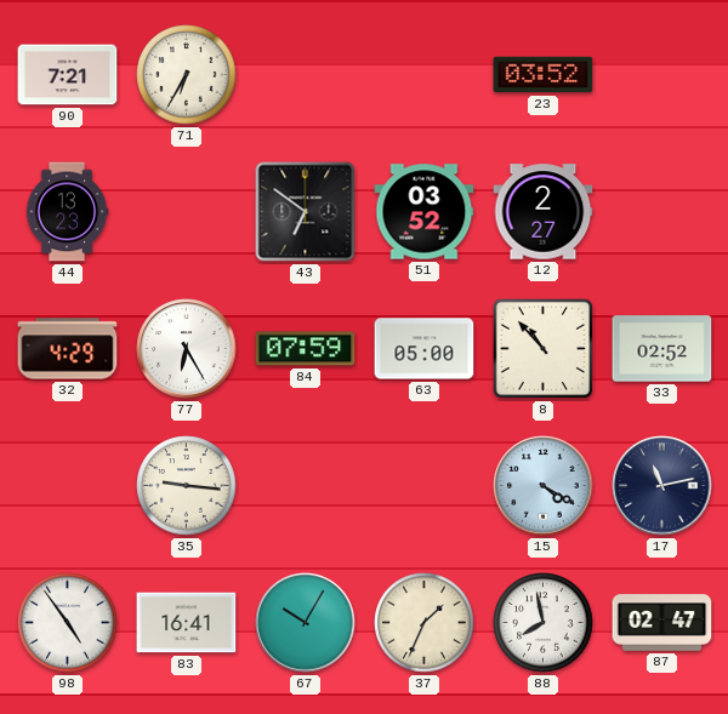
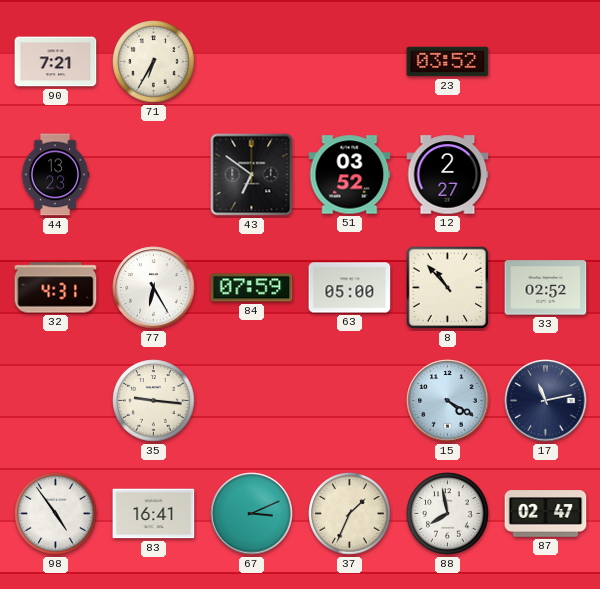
32: 4:29 -> 4:31 (56, 288)
67: 10:05 -> 3:11 (252, 514)
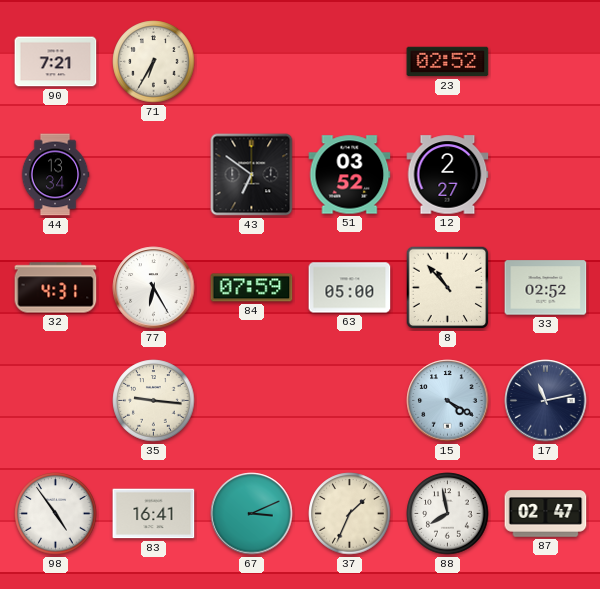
23: 03:52 -> 02:52 (448, 62)
44: 13:23 -> 13:34 (55, 175)
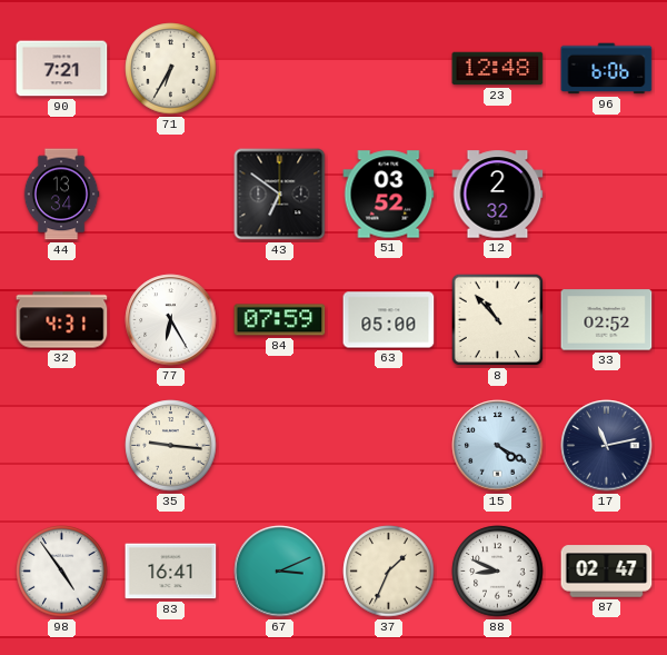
23: 02:52 -> 12:48 (498, 69)
96: none -> 6:06 (607, 69)
12: 2:27 -> 2:32 (498, 195)
88: 7:58 -> 8:49 (498, 572)
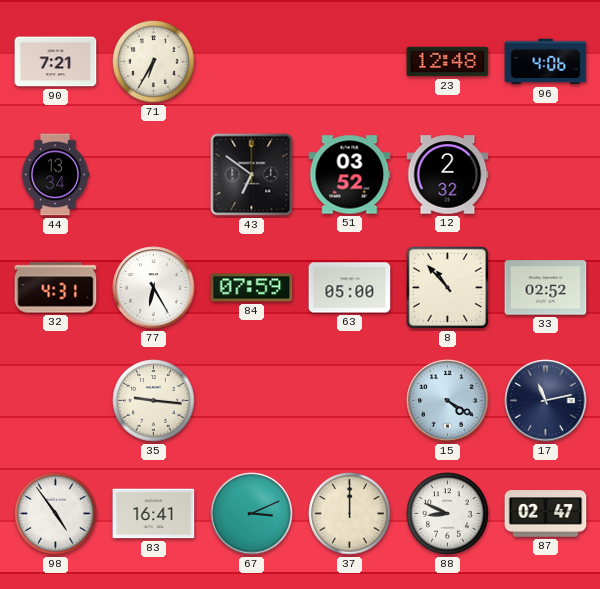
96: 6:06 -> 4:06 (546, 62)
37: 1:34 -> 12:00 (350, 514)
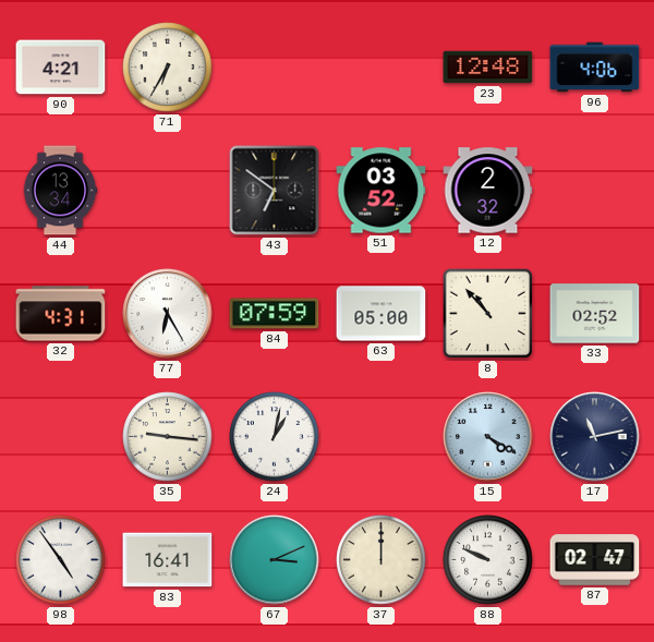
90: 7:21 -> 4:21 (61, 68)
24: none -> 1:02 (275, 437)
88: 8:49 -> 9:49 (488, 560)
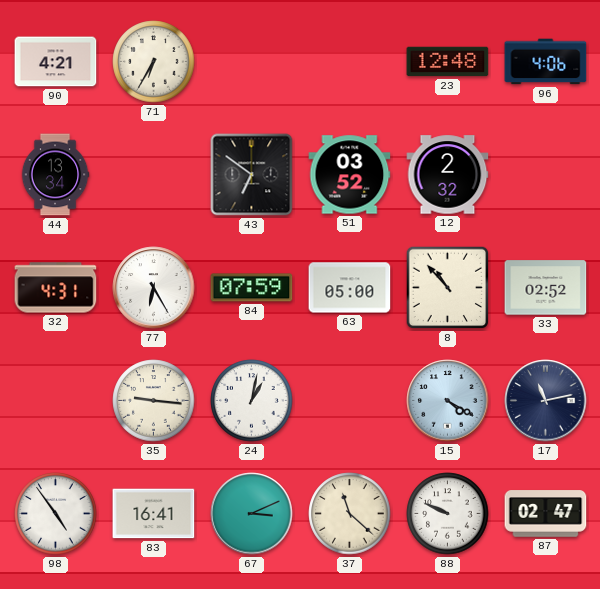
37: 12:00 -> 11:22 (350, 514)
